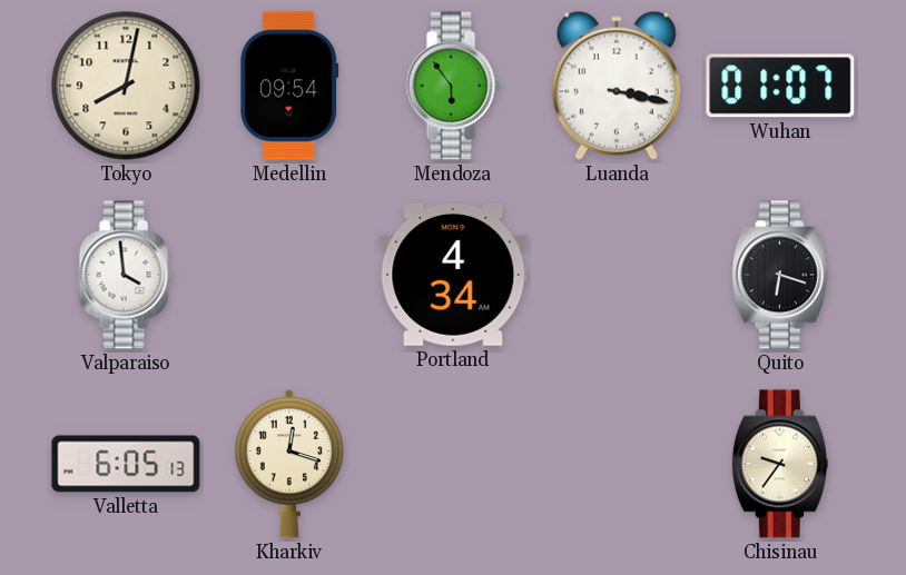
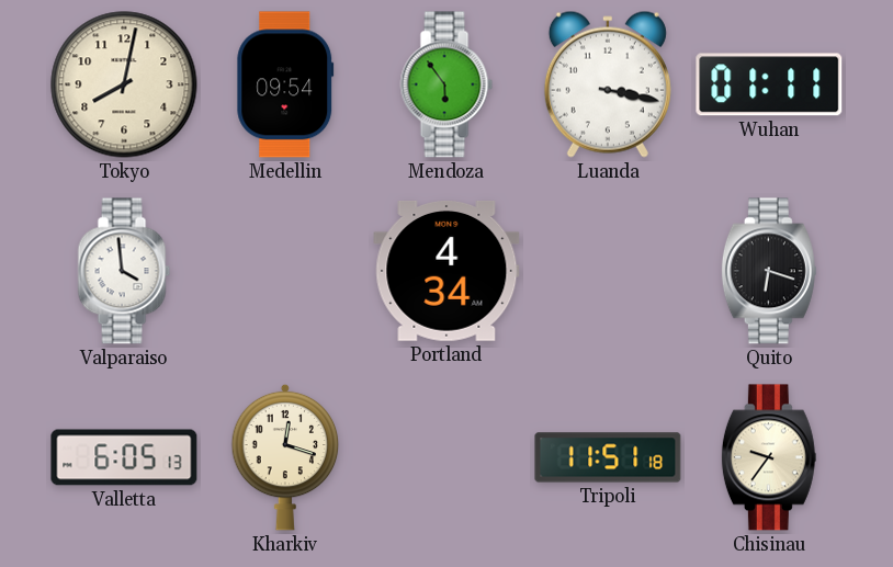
Wuhan: 01:07 -> 01:11 (769, 84)
Tripoli: none -> 11:51 (608, 457)
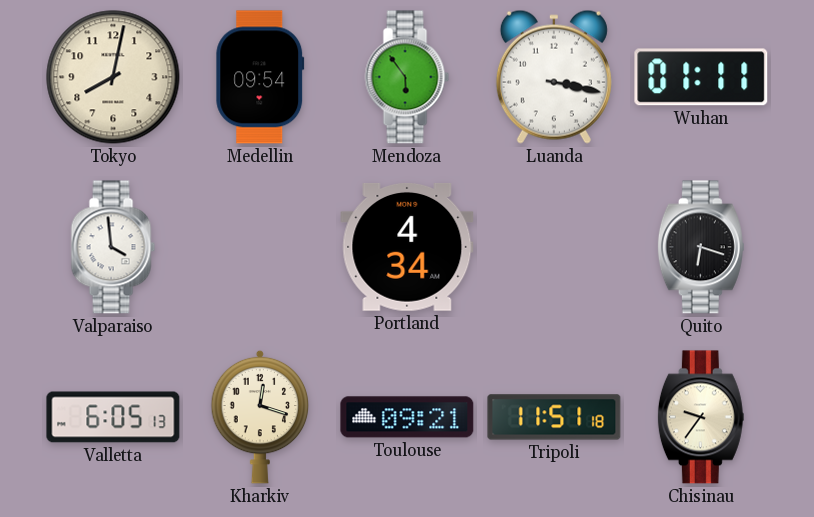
Toulouse: none -> 09:21 (407, 417)
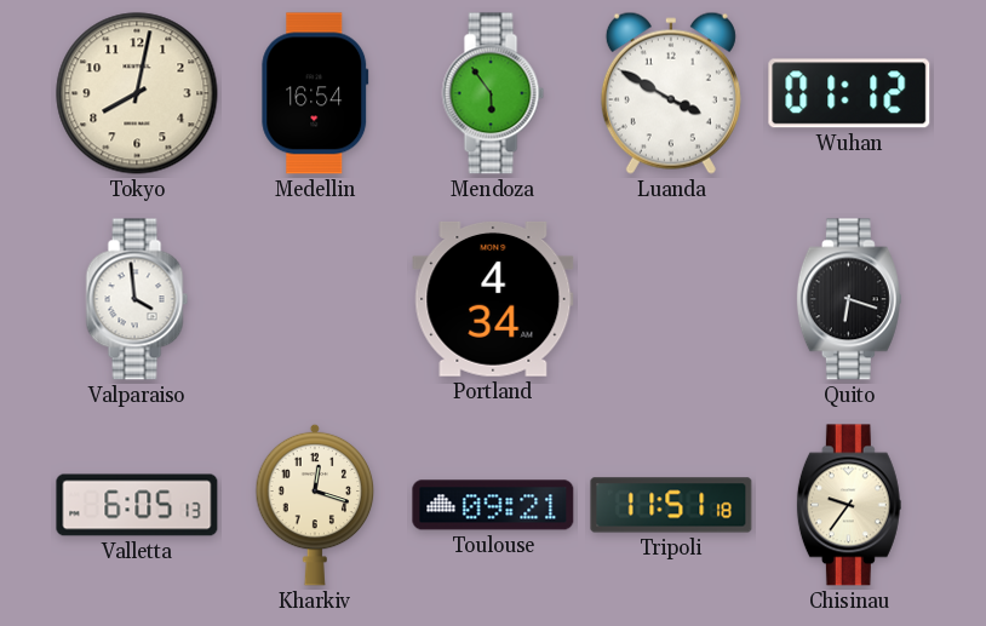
Medellin: 09:54 -> 16:54 (315, 93)
Luanda: 3:17 -> 3:50 (671, 93)
Wuhan: 01:11 -> 01:12 (849, 93)
